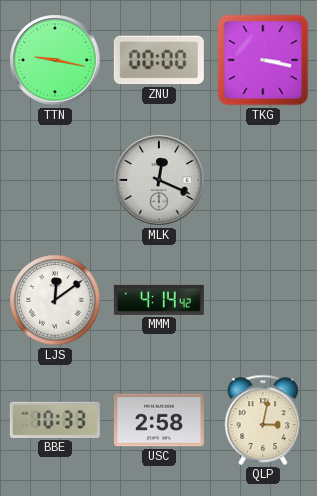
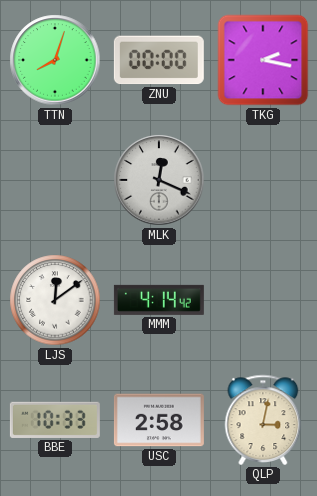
TTN: 9:17 -> 8:03 (55, 60)
TKG: 3:17 -> 2:17 (263, 60)
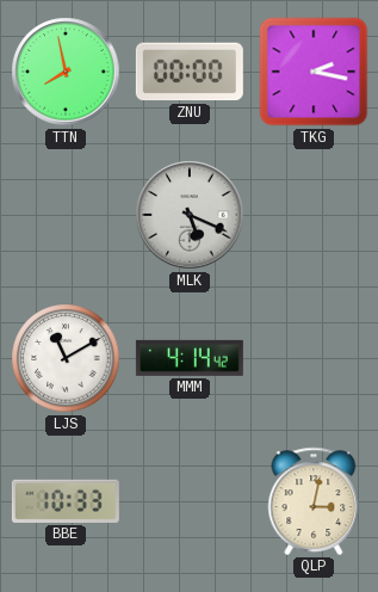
TTN: 8:03 -> 7:58 (66, 72)
MLK: 12:19 -> 5:19 (190, 215)
LJS: 12:09 -> 11:10 (66, 358)
USC: 2:58 -> none (159, 420)
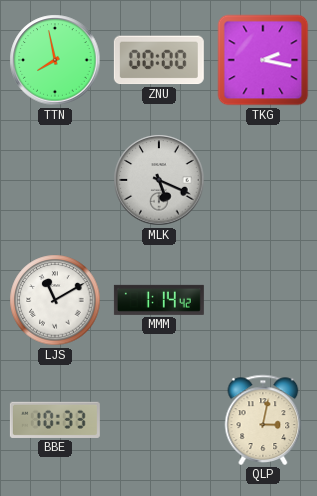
MMM: 4:14 -> 1:14 (159, 300)
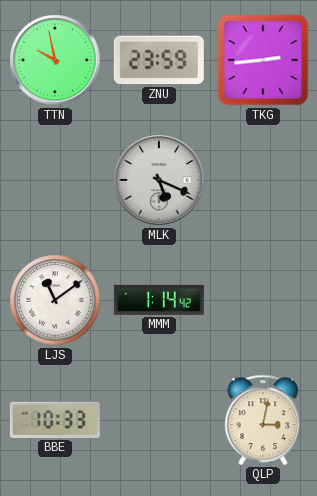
TTN: 7:58 -> 9:58 (55, 60)
ZNU: 00:00 -> 23:59 (159, 60)
TKG: 2:17 -> 2:44 (263, 60)
LJS: 11:10 -> 11:09 (55, 300)
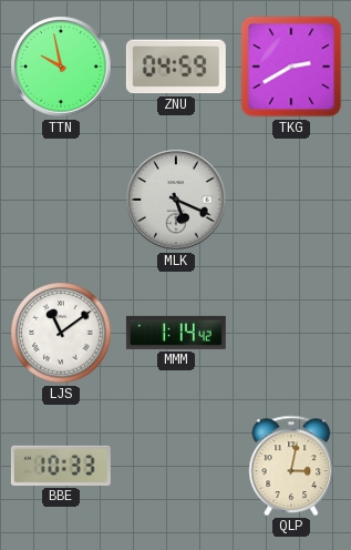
ZNU: 23:59 -> 04:59 (176, 67)
TKG: 2:44 -> 2:40 (291, 67)
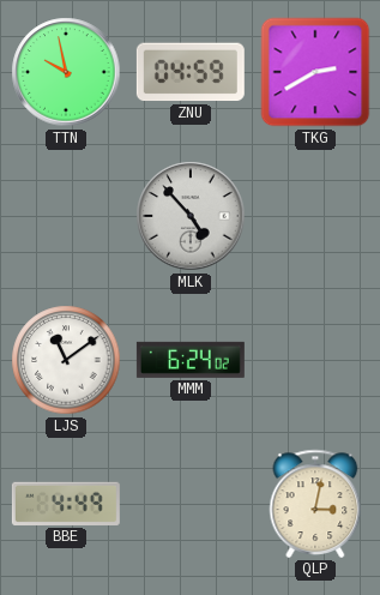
MLK: 5:19 -> 4:53 (191, 216)
MMM: 1:14 -> 6:24 (191, 360)
BBE: 10:33 -> 4:49 (66, 504)
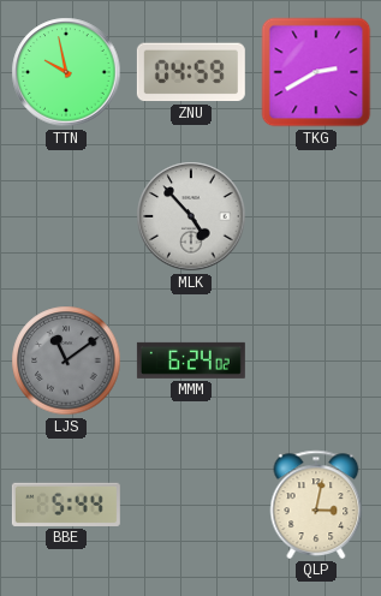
LJS dial: white -> grey (66, 360)
BBE: 4:49 -> 5:44 (66, 505)
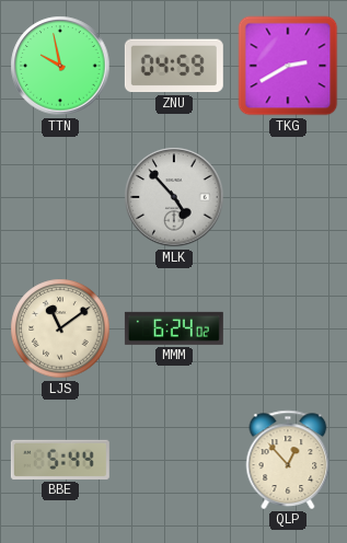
LJS dial: grey -> cream (60, 328)
QLP: 3:02 -> 12:53 (288, 460)
